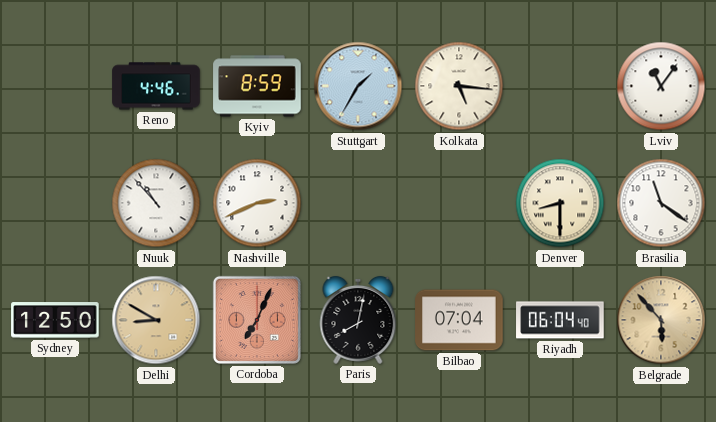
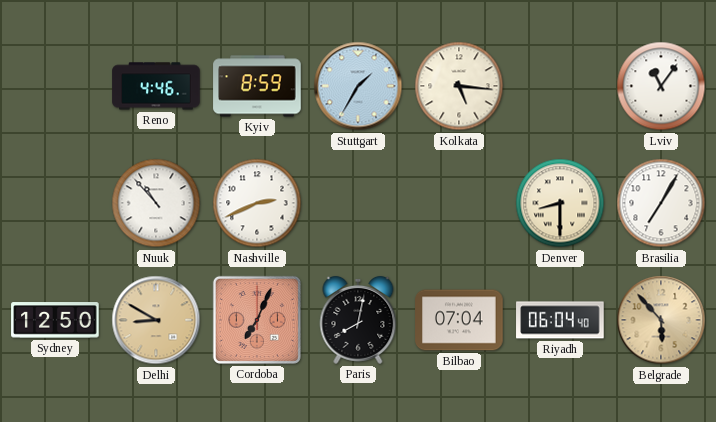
Brasilia: 11:21 -> 7:05 (661, 203)
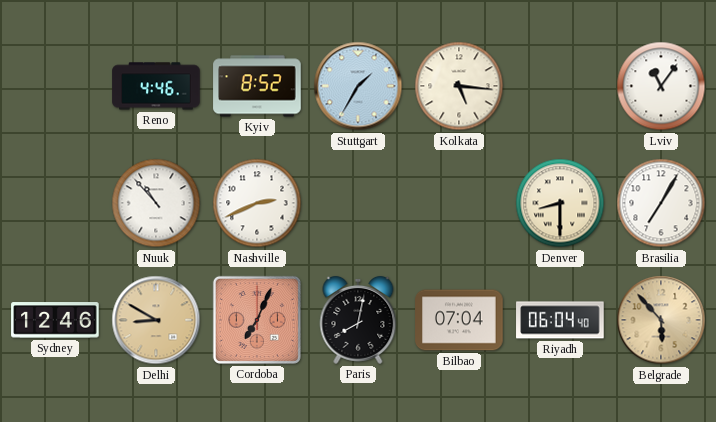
Kyiv: 8:59 -> 8:52 (257, 86)
Sydney: 12:50 -> 12:46 (55, 320)
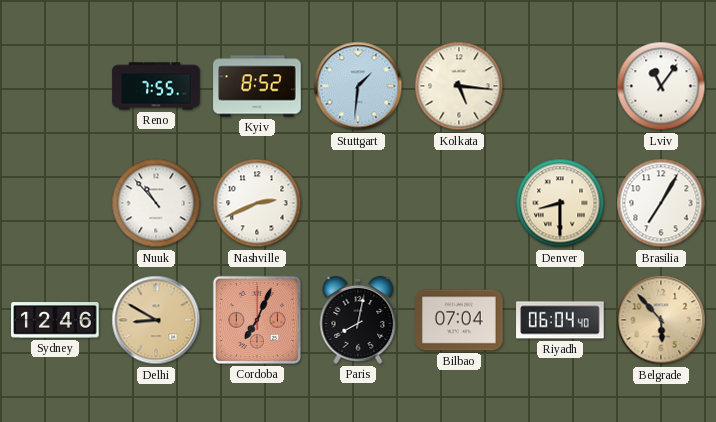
Reno: 4:46 -> 7:55 (156, 86)
Stuttgart: 1:35 -> 1:31 (358, 86)
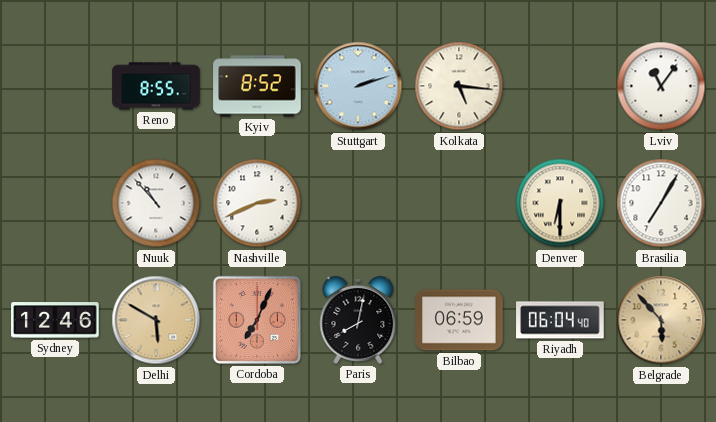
Reno: 7:55 -> 8:55 (156, 86)
Stuttgart: 1:31 -> 2:12 (358, 86)
Denver: 8:30 -> 6:30 (560, 203)
Delhi: 8:50 -> 5:50 (156, 320)
Bilbao: 07:04 -> 06:59 (459, 320)
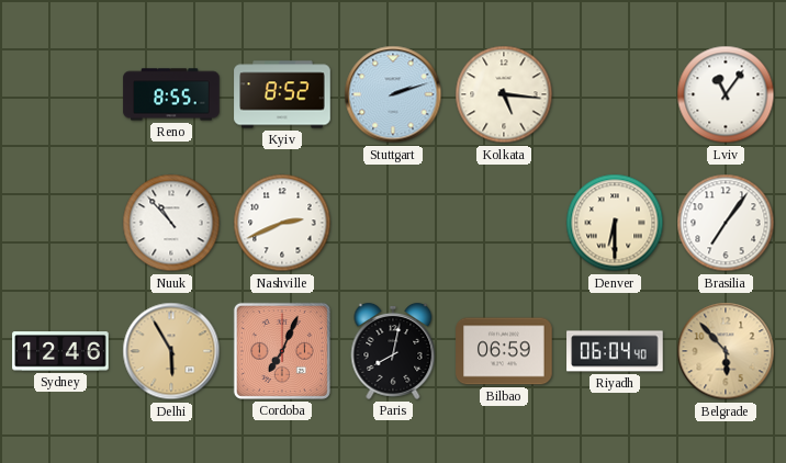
Brasilia: 7:05 -> 7:06 (726, 223)
Delhi: 5:50 -> 5:55 (171, 351)
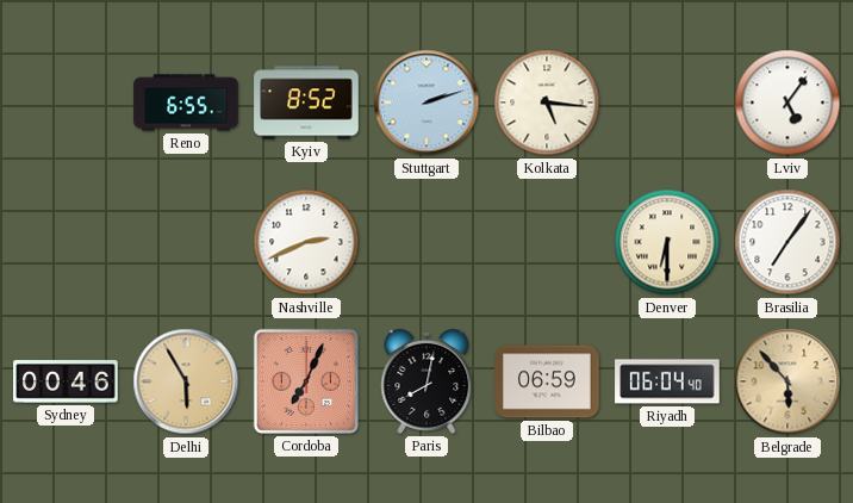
Reno: 8:55 -> 6:55 (186, 103)
Lviv: 11:06 -> 5:06 (787, 103)
Nuuk: 10:53 -> none (171, 223)
Sydney: 12:46 -> 00:46 (66, 381)
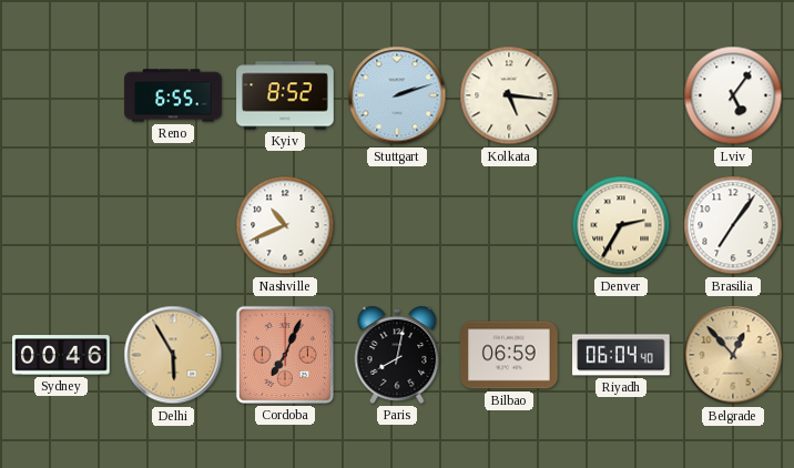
Nashville: 2:41 -> 10:41 (285, 225)
Denver: 6:30 -> 2:35 (621, 225)
Belgrade: 5:53 -> 12:53 (733, 355)
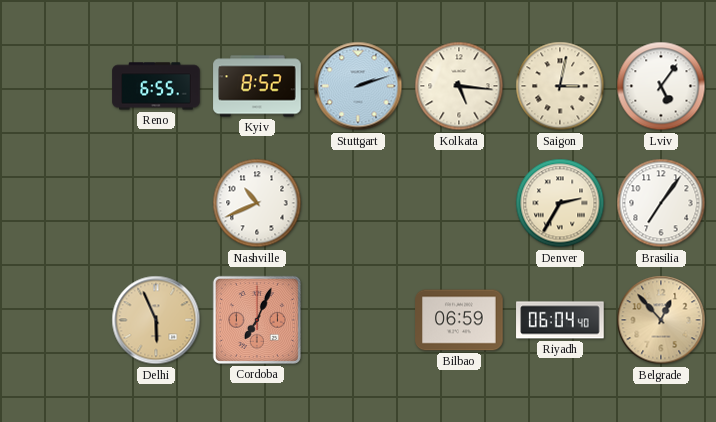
Saigon: none -> 3:02 (560, 86)
Sydney: 00:46 -> none (61, 355)
Delhi: 5:55 -> 5:56 (156, 320)
Paris: 8:02 -> none (397, 355)
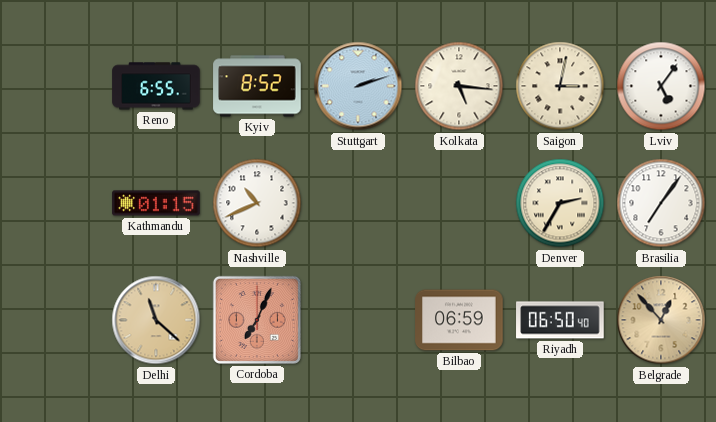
Kathmandu: none -> 01:15 (156, 203)
Delhi: 5:56 -> 11:22 (156, 320)
Riyadh: 06:04 -> 06:50 (560, 320)
